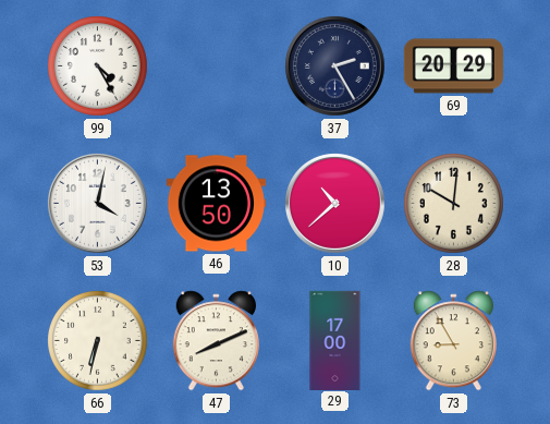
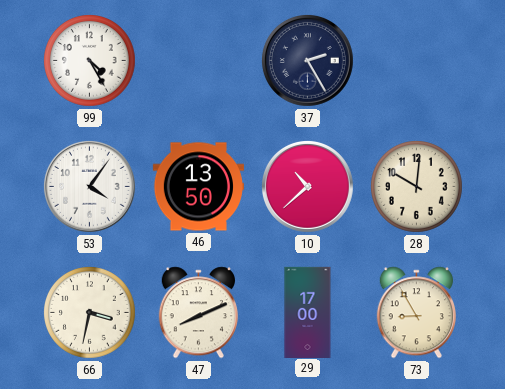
69: 20:29 -> none (453, 66)
53: 4:02 -> 4:06 (89, 186)
66: 6:32 -> 3:32 (90, 313)
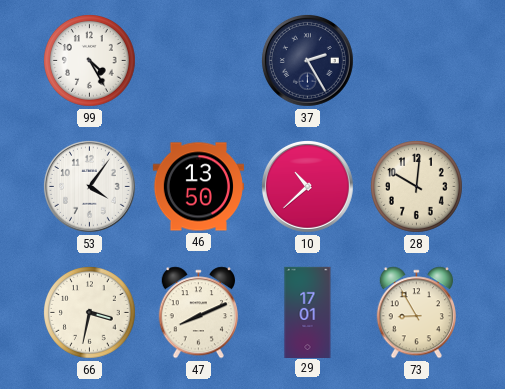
29: 17:00 -> 17:01 (308, 312)
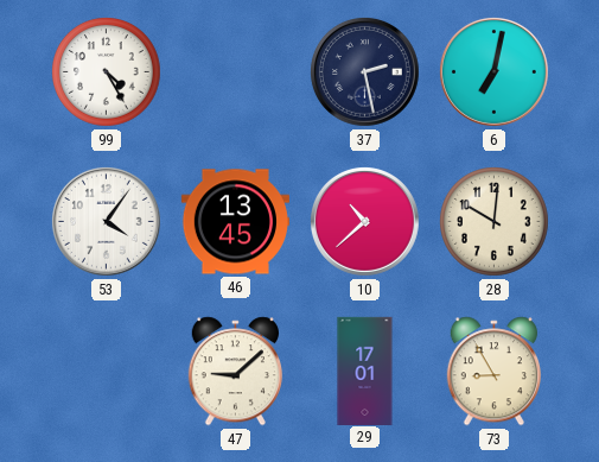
37: 2:25 -> 2:28 (364, 71)
6: none -> 7:02 (493, 71)
46: 13:50 -> 13:45 (235, 222)
66: 3:32 -> none (90, 313)
47: 8:11 -> 9:08 (235, 372)
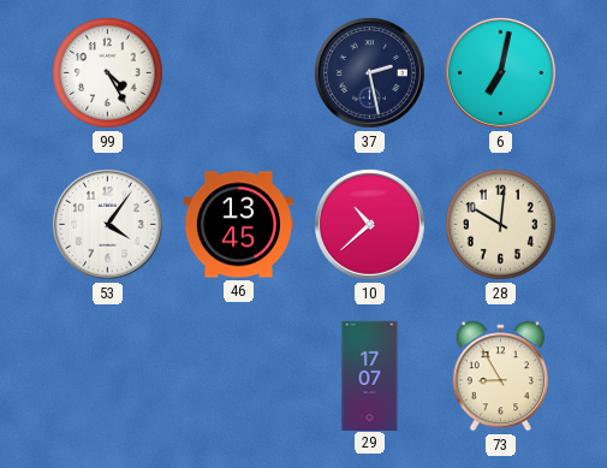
47: 9:08 -> none (235, 372)
29: 17:01 -> 17:07 (370, 375)
